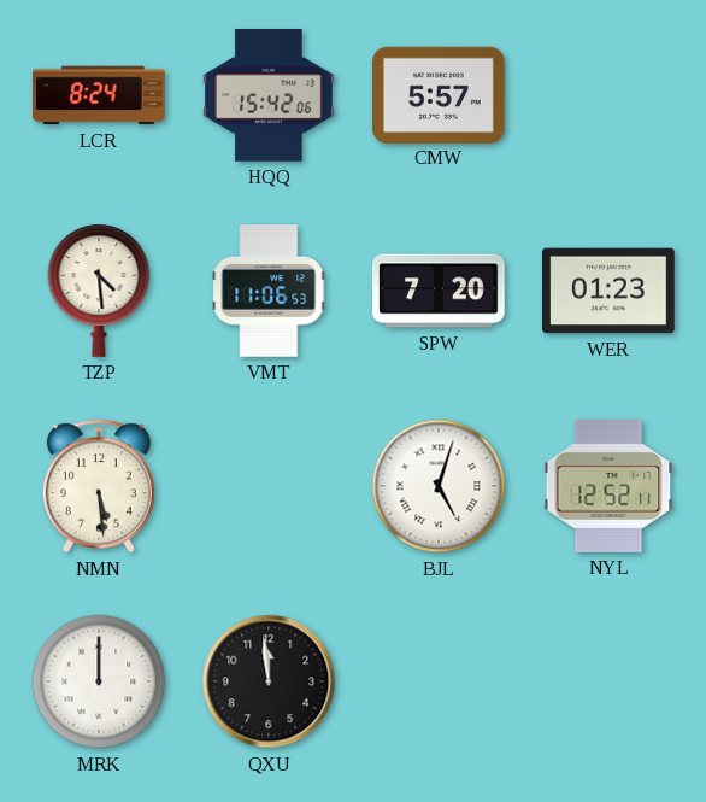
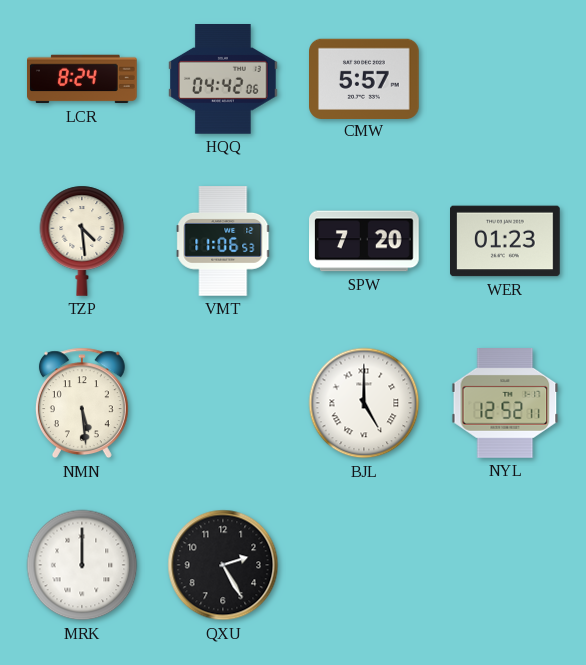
HQQ: 15:42 -> 04:42 (224, 80)
BJL: 5:03 -> 5:00 (364, 403)
QXU: 11:59 -> 2:25 (223, 565)
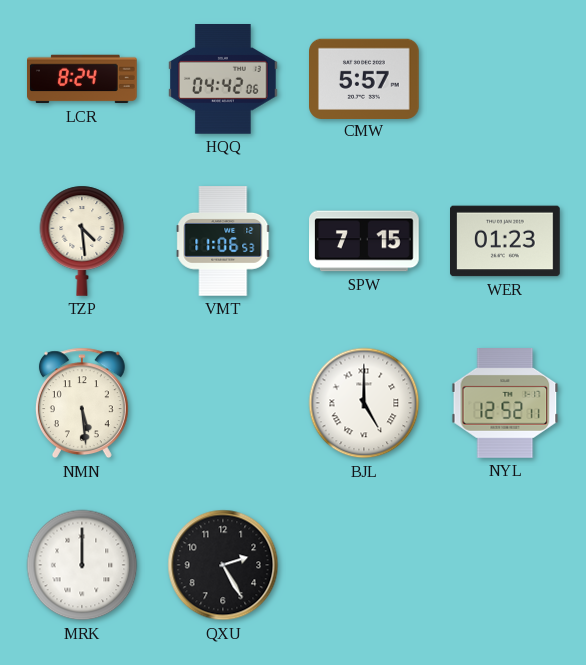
SPW: 7:20 -> 7:15 (365, 241)
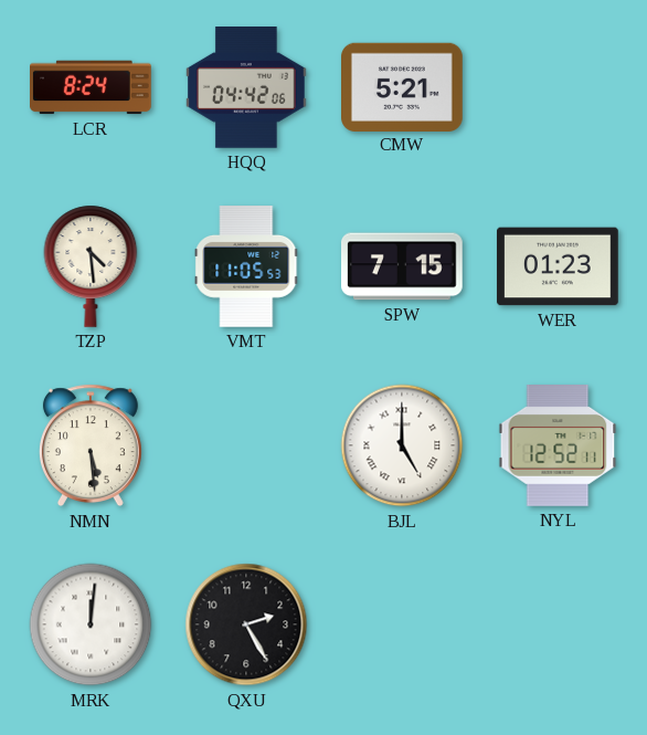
CMW: 5:57 -> 5:21 (403, 86)
VMT: 11:06 -> 11:05 (246, 266)
MRK: 12:00 -> 12:01 (91, 624)
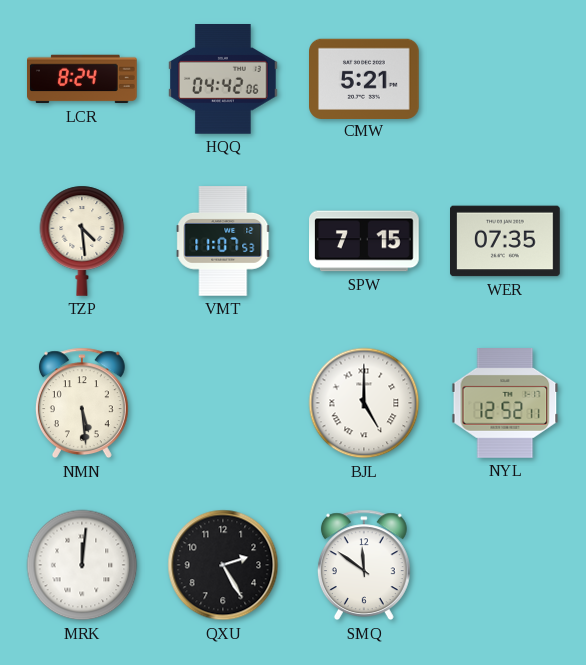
VMT: 11:05 -> 11:07 (223, 241)
WER: 01:23 -> 07:35 (506, 241)
SMQ: none -> 11:51 (364, 565)
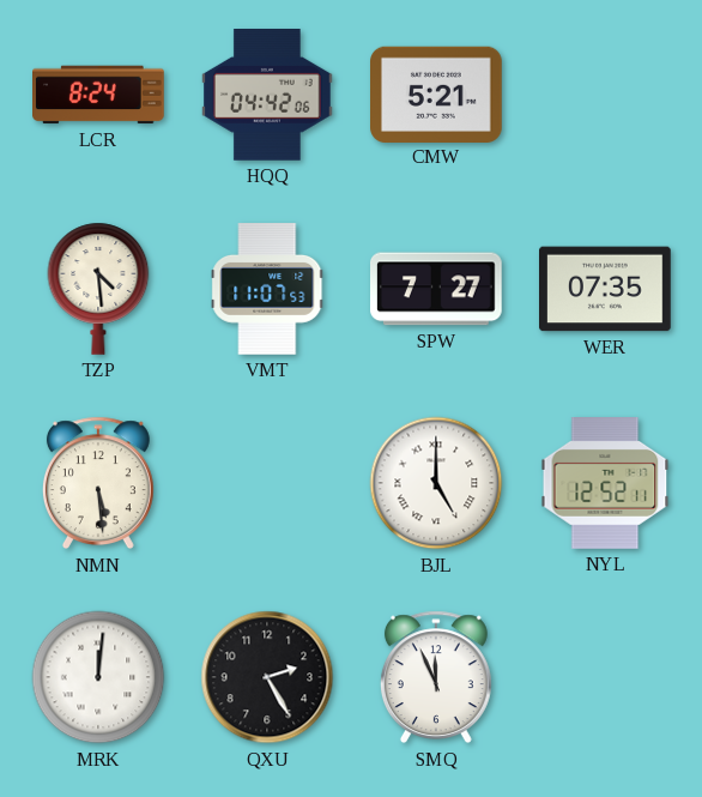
SPW: 7:15 -> 7:27 (437, 289)
SMQ: 11:51 -> 11:56 (436, 677)
